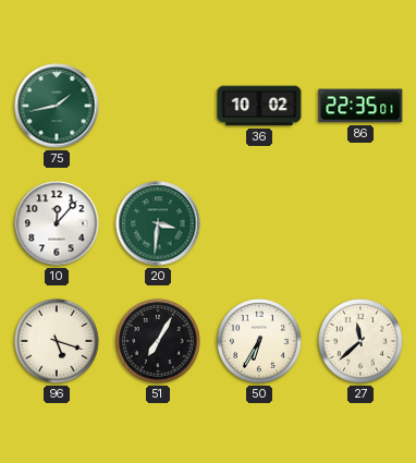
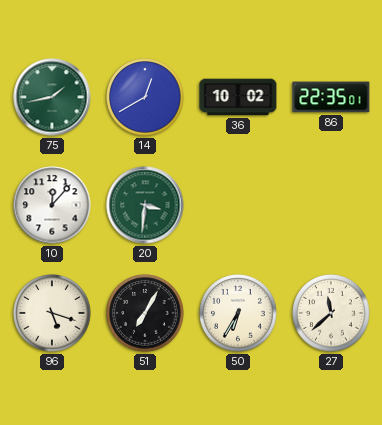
14: none -> 12:40 (145, 97)
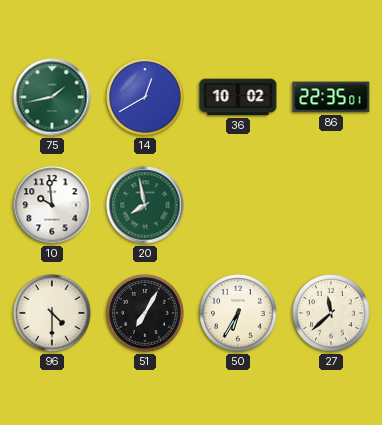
10: 12:07 -> 9:59 (52, 205)
20: 3:31 -> 7:58 (145, 205)
96: 5:18 -> 4:30 (52, 313)
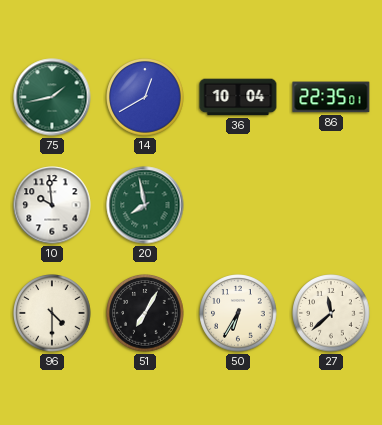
36: 10:02 -> 10:04 (238, 97)
